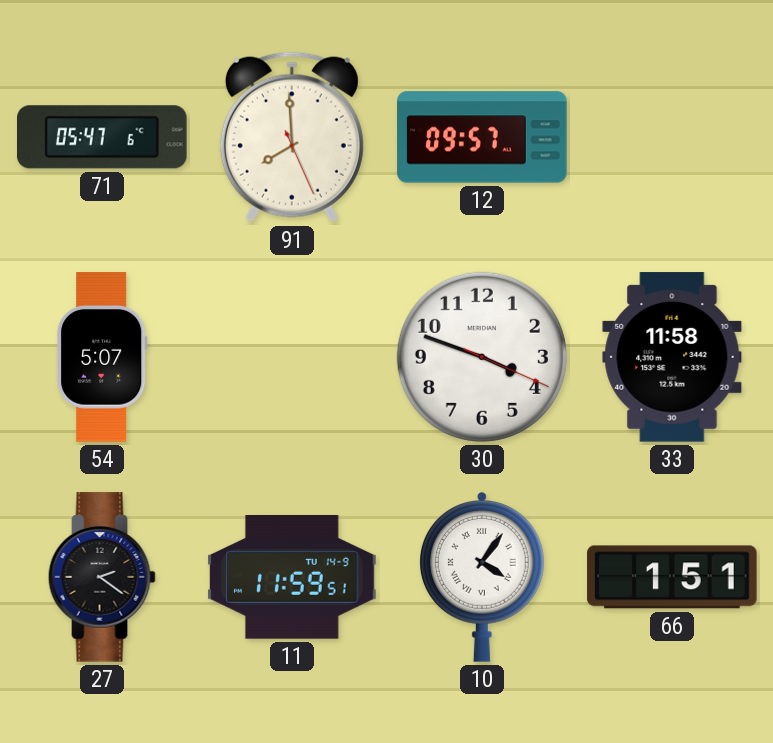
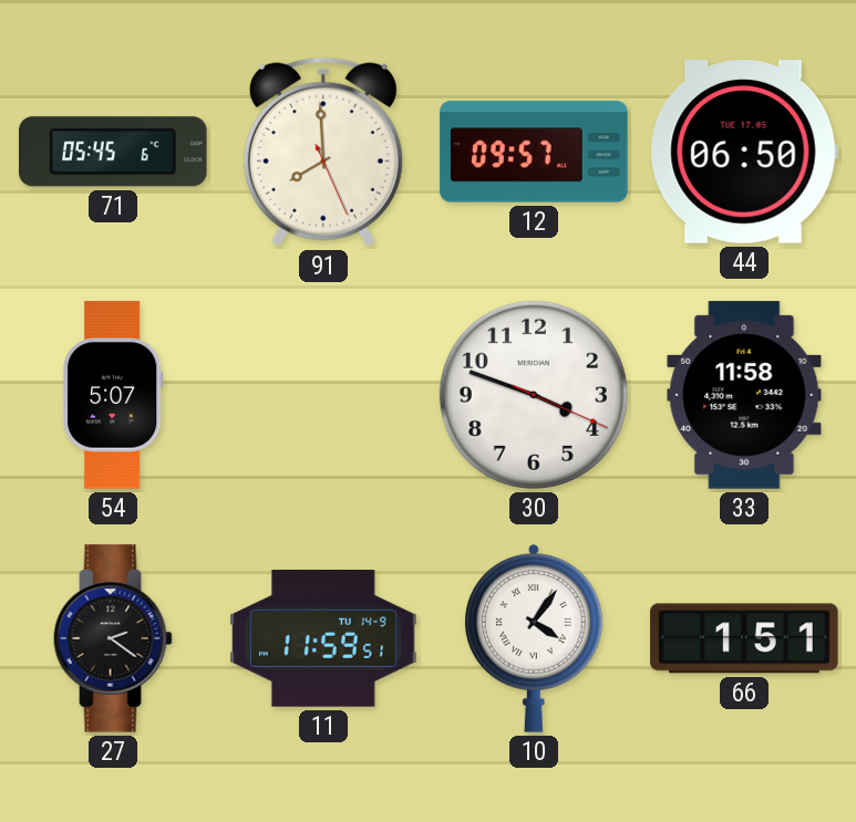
71: 05:47 -> 05:45 (113, 152)
44: none -> 06:50 (744, 153)
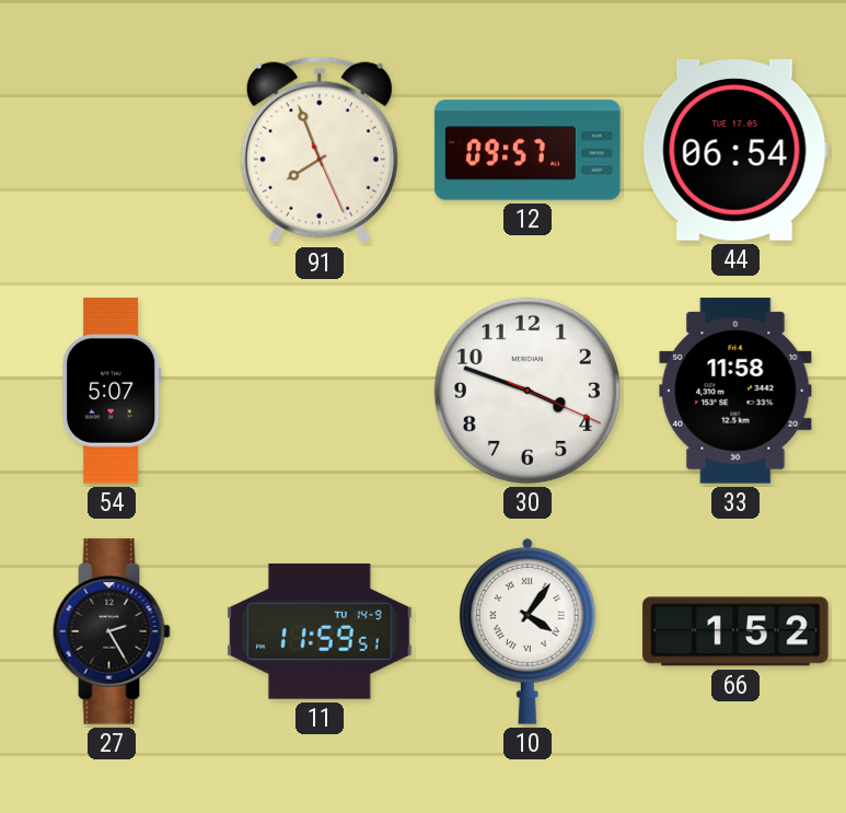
71: 05:45 -> none (113, 152)
91: 7:59 -> 7:56 (320, 150)
44: 06:50 -> 06:54 (735, 151)
27: 2:21 -> 2:25 (112, 631)
66: 1:51 -> 1:52 (735, 631)
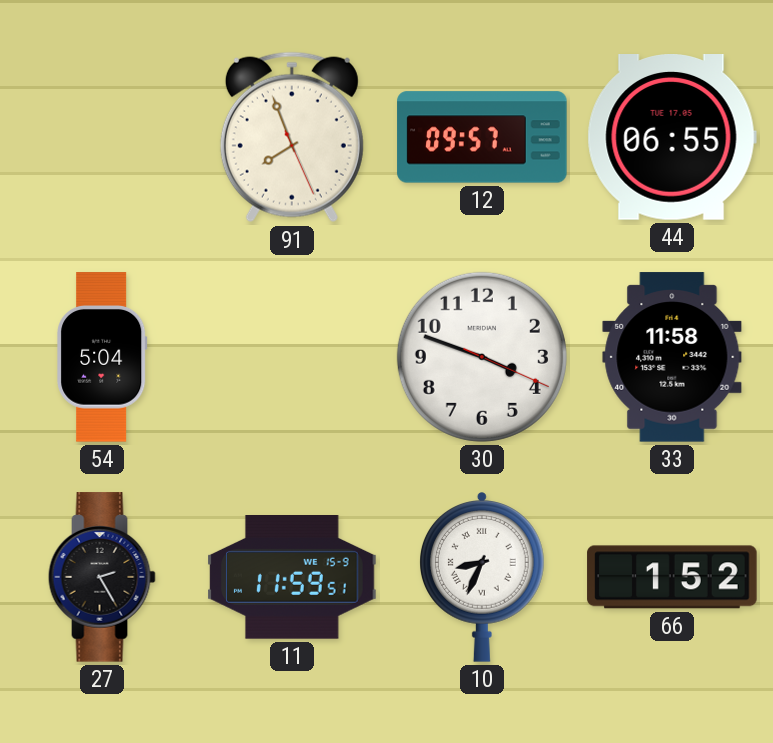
44: 06:54 -> 06:55 (672, 138)
54: 5:07 -> 5:04 (102, 357)
11 date: TU 14-9 -> WE 15-9 (292, 578)
10: 4:06 -> 8:34 (483, 577)
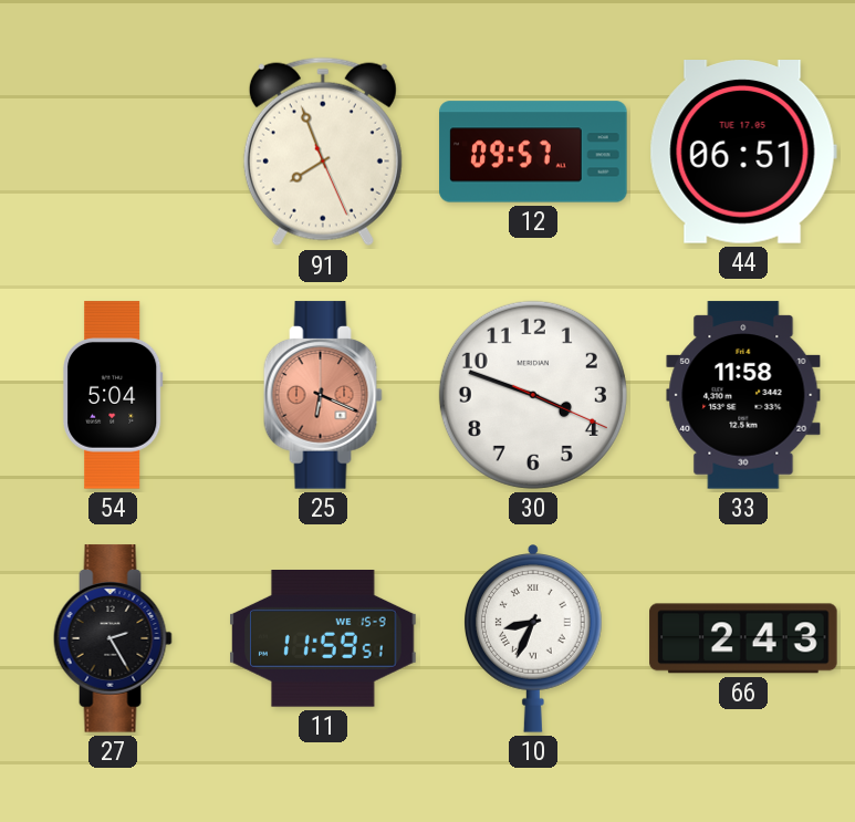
44: 06:55 -> 06:51 (743, 153)
25: none -> 6:19 (323, 395)
66: 1:52 -> 2:43 (743, 638)
